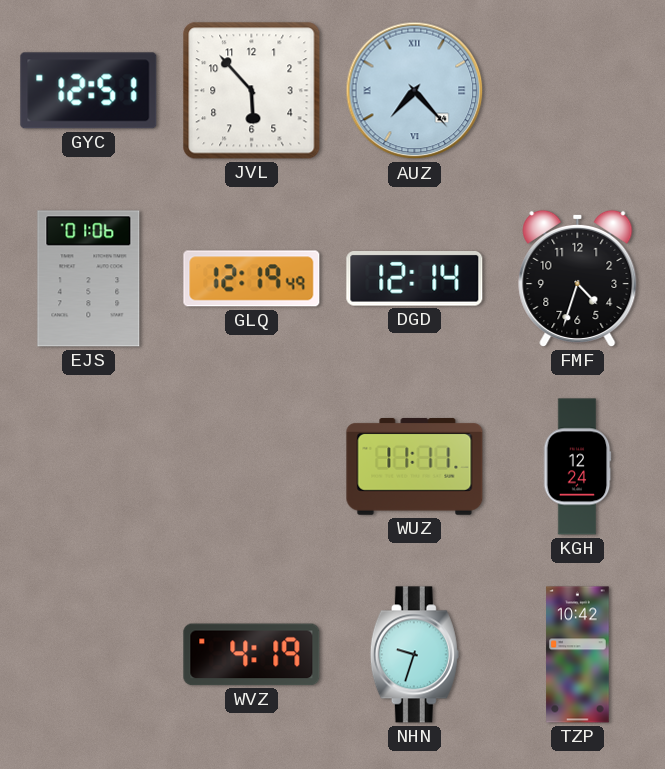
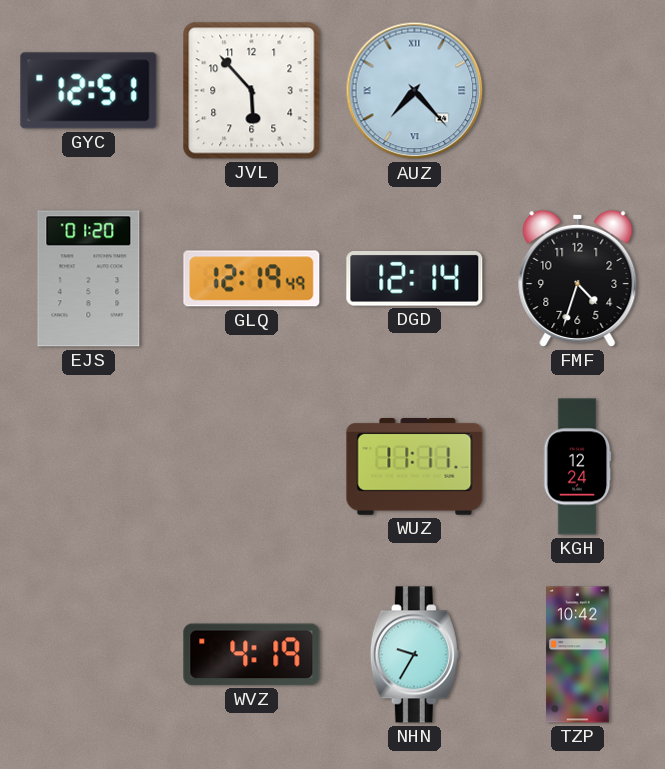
EJS: 01:06 -> 01:20 (89, 279)
NHN: 9:33 -> 9:35 (414, 655)
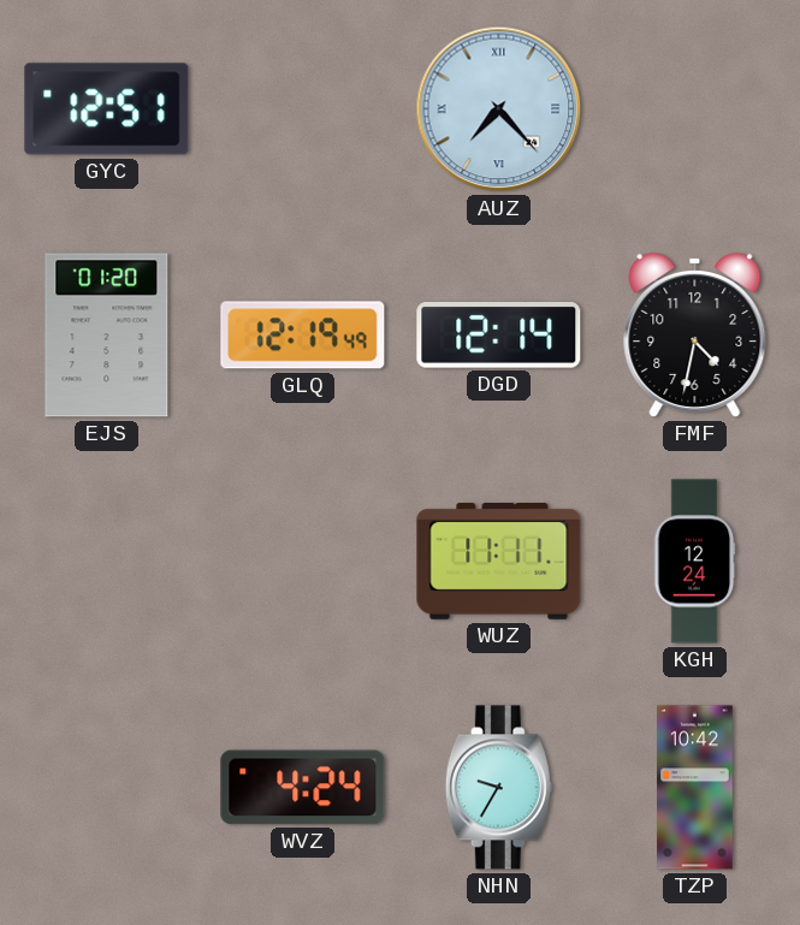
JVL: 5:53 -> none (252, 91)
FMF: 4:33 -> 4:32 (695, 334)
WVZ: 4:19 -> 4:24 (303, 788)
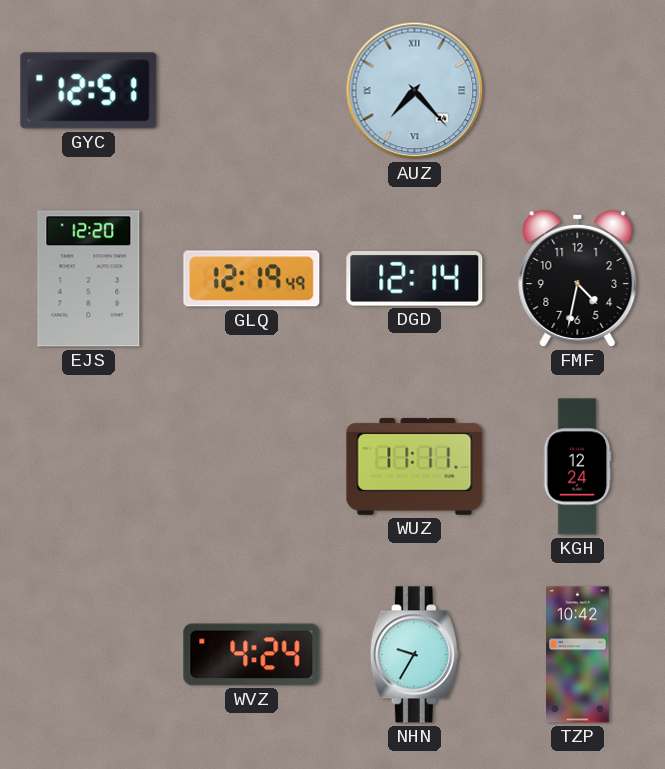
EJS: 01:20 -> 12:20 (89, 279)
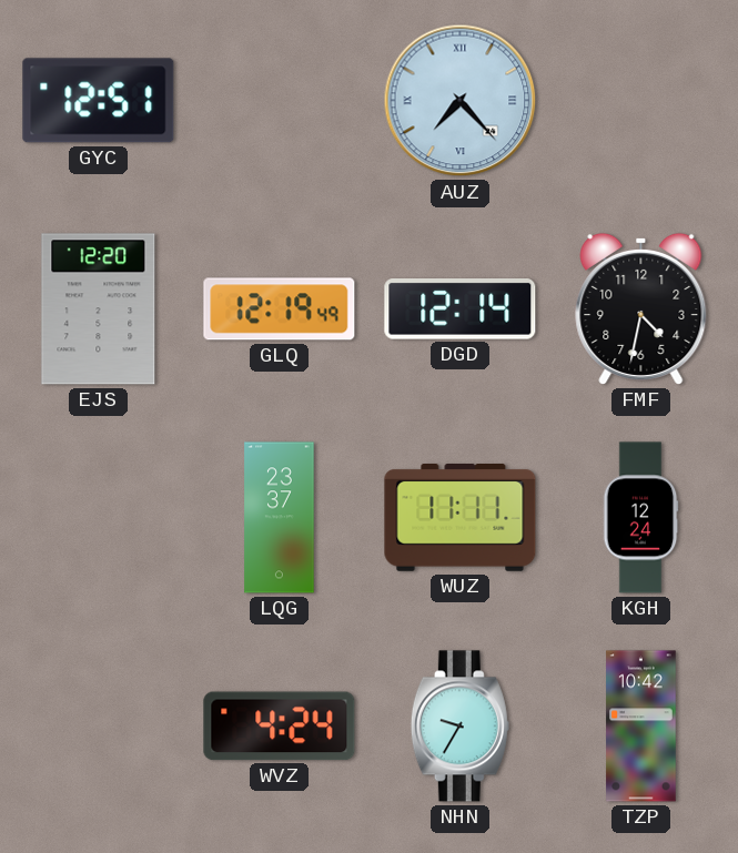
LQG: none -> 23:37 (280, 518)
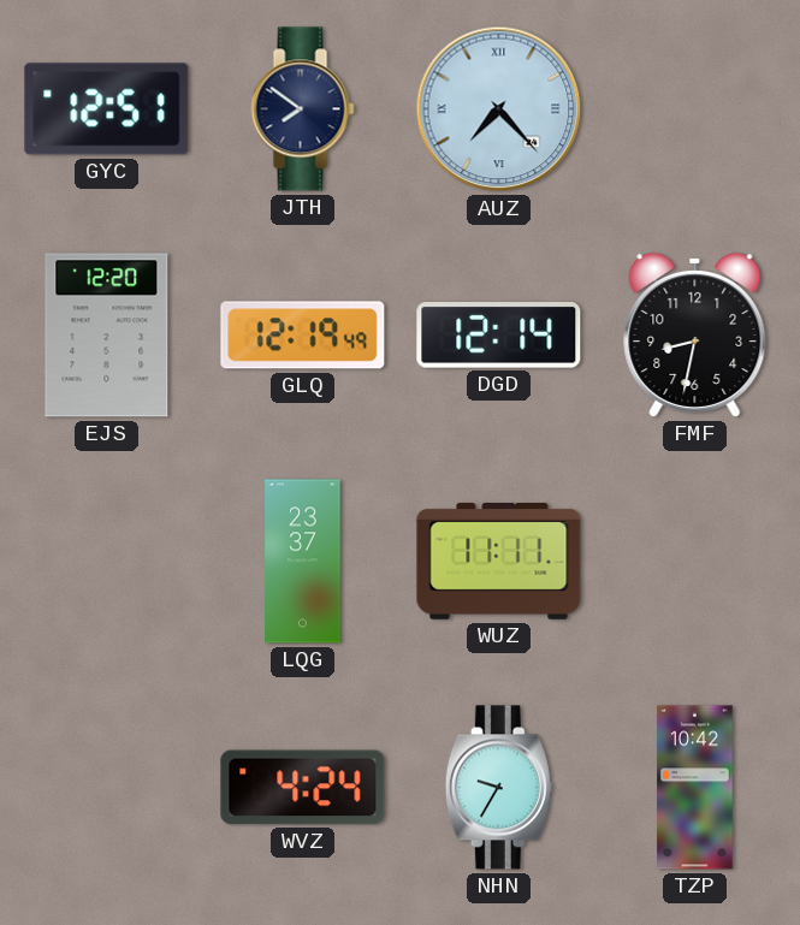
JTH: none -> 7:51 (303, 109)
FMF: 4:32 -> 8:32 (695, 334)
KGH: 12:24 -> none (640, 518)
